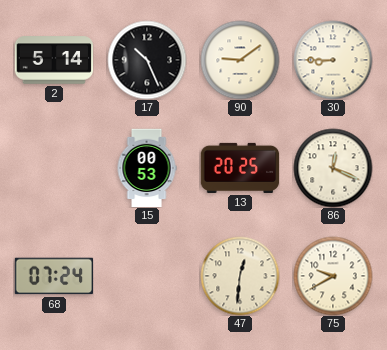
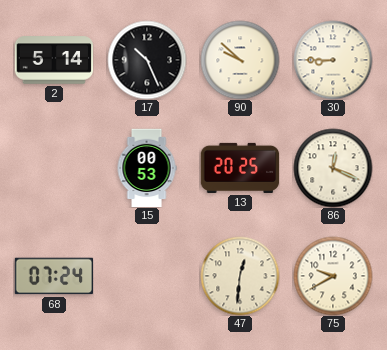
90: 9:09 -> 9:52 (240, 60)
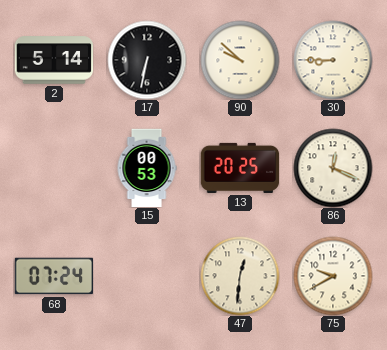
17: 10:26 -> 6:32 (147, 60)
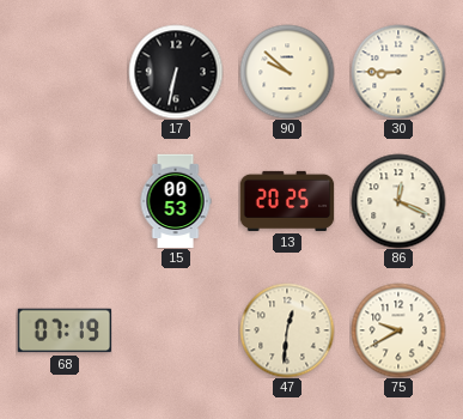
2: 5:14 -> none (54, 60)
68: 07:24 -> 07:19 (65, 330)
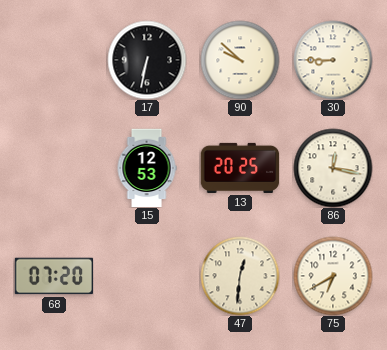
15: 00:53 -> 12:53 (147, 168)
86: 12:19 -> 12:17 (333, 168)
68: 07:19 -> 07:20 (54, 276)
75: 9:40 -> 6:40 (333, 276)
